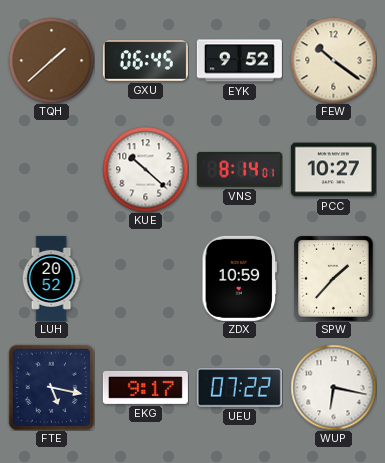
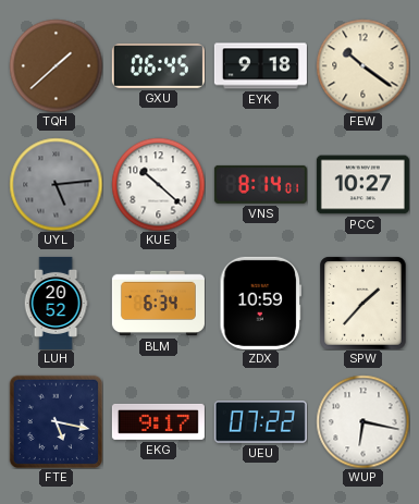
EYK: 9:52 -> 9:18 (260, 66)
UYL: none -> 5:14 (56, 184)
BLM: none -> 6:34 (158, 304)
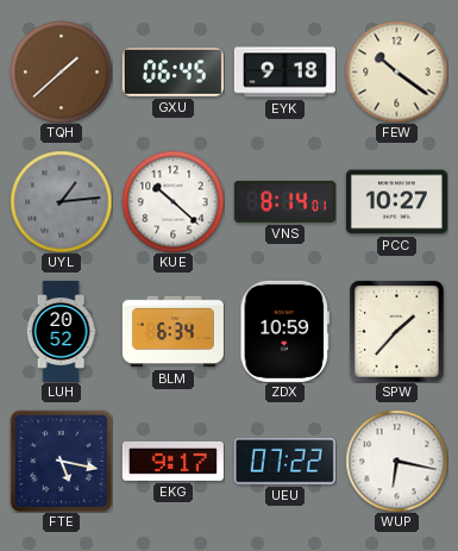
UYL: 5:14 -> 1:14 (61, 201)
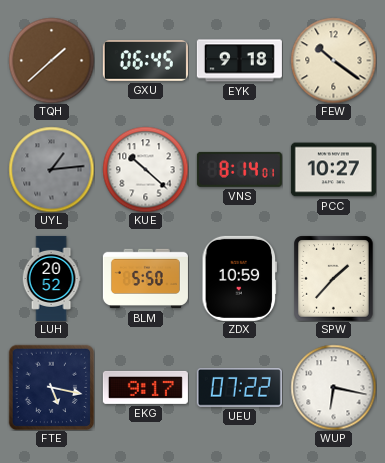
BLM: 6:34 -> 5:50 (145, 279)
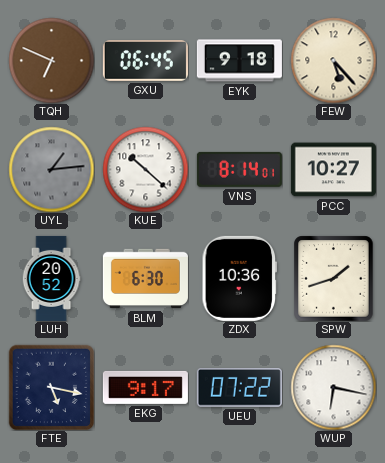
TQH: 1:38 -> 6:49 (51, 60)
FEW: 10:21 -> 5:23 (333, 60)
BLM: 5:50 -> 6:30 (145, 279)
ZDX: 10:59 -> 10:36 (240, 278)
SPW: 1:37 -> 1:42 (334, 278)
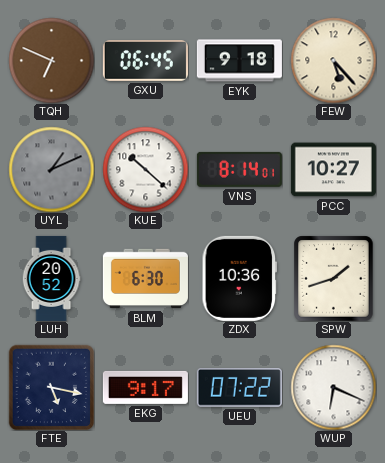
UYL: 1:14 -> 1:11 (51, 169)
WUP: 6:17 -> 6:19 (333, 387)
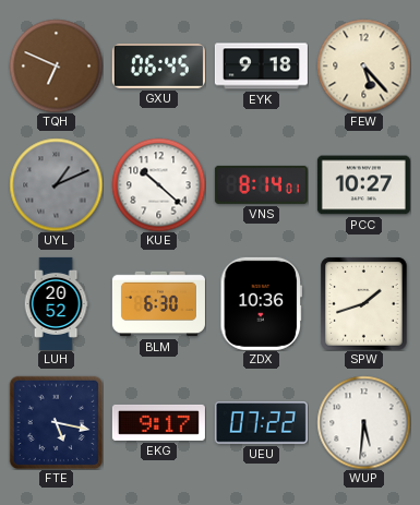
WUP: 6:19 -> 5:31 (363, 422)
